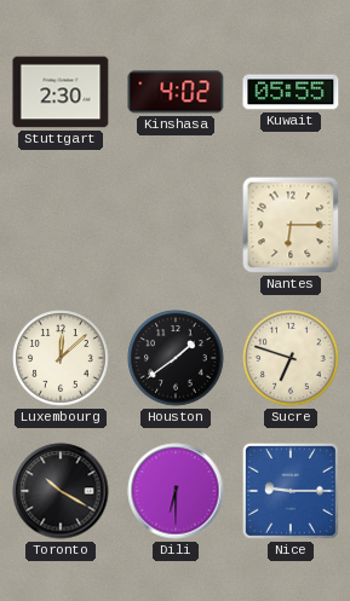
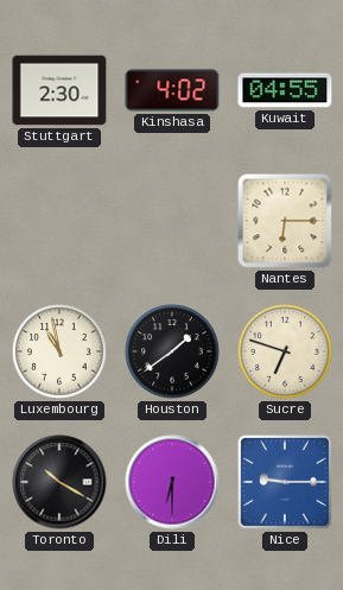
Kuwait: 05:55 -> 04:55 (285, 90)
Luxembourg: 12:08 -> 10:58 (59, 351)
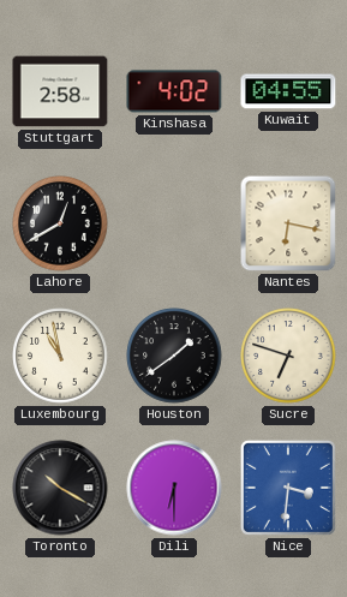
Stuttgart: 2:30 -> 2:58 (60, 91)
Lahore: none -> 12:40 (60, 223)
Nantes: 6:15 -> 6:17 (288, 223)
Nice: 9:15 -> 3:31 (288, 488)
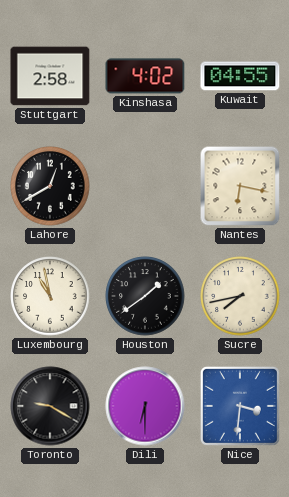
Sucre: 6:48 -> 7:43 (240, 296)
Toronto: 10:20 -> 9:20 (50, 406)
